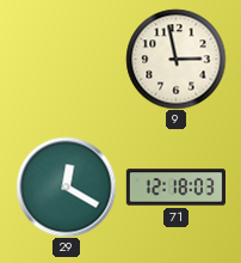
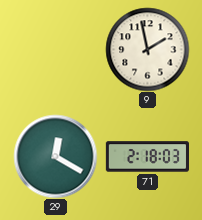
9: 2:58 -> 1:58 (147, 49)
71: 12:18 -> 2:18 (147, 157)
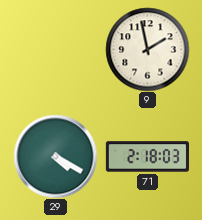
29: 12:20 -> 4:20 (55, 156)
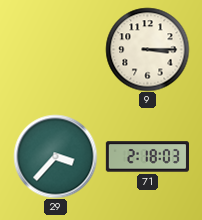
9: 1:58 -> 3:15 (147, 49)
29: 4:20 -> 3:37 (55, 156)
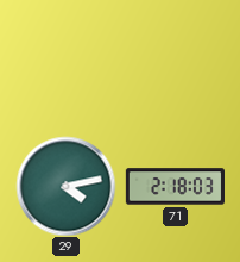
9: 3:15 -> none (147, 49)
29: 3:37 -> 4:13 (65, 186)
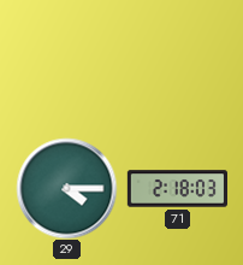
29: 4:13 -> 4:15 (66, 188)
